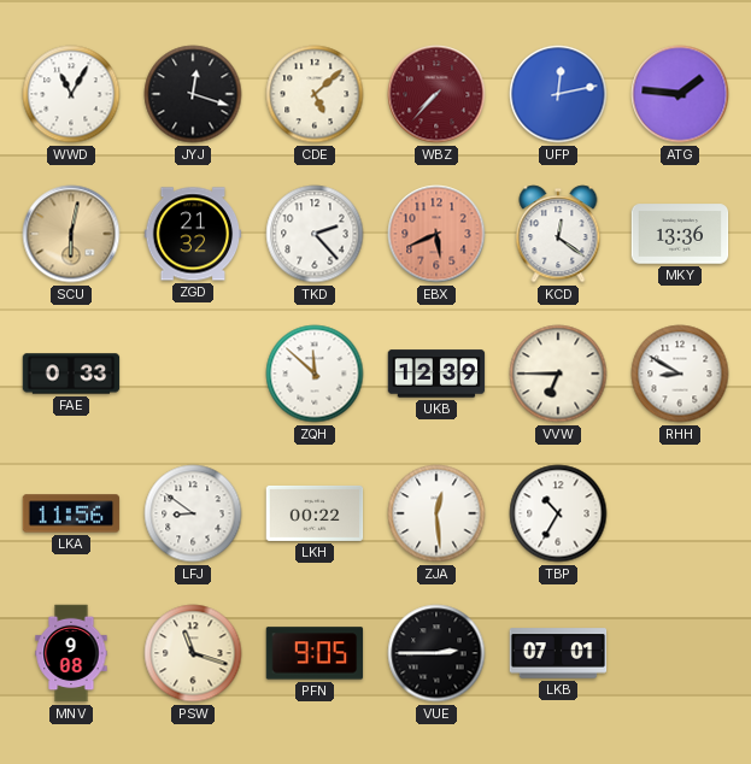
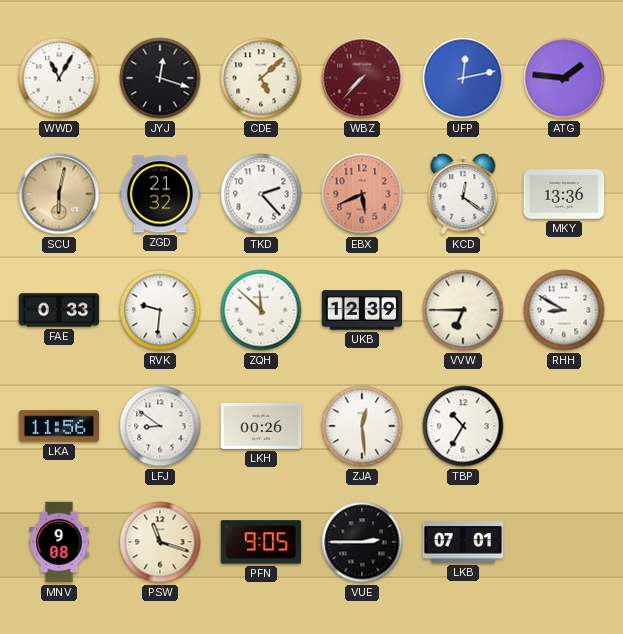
RVK: none -> 9:31 (160, 310)
LKH: 00:22 -> 00:26 (261, 426)
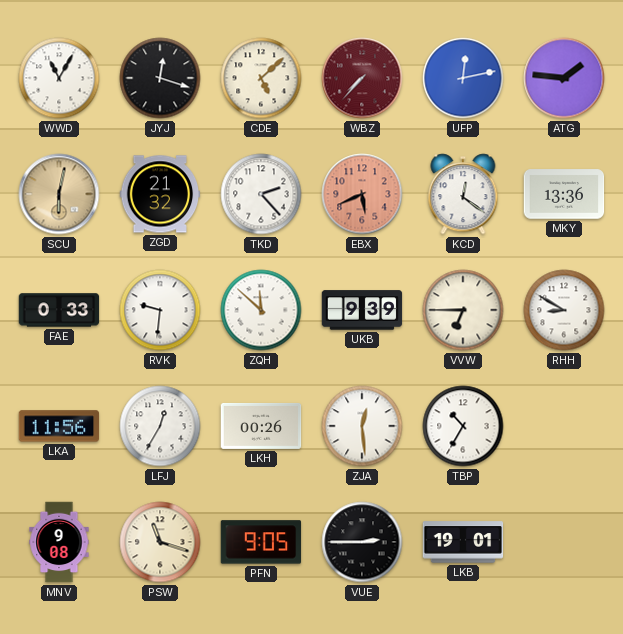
UKB: 12:39 -> 9:39 (362, 310)
LFJ: 8:51 -> 12:35 (160, 426)
LKB: 07:01 -> 19:01 (463, 542)
